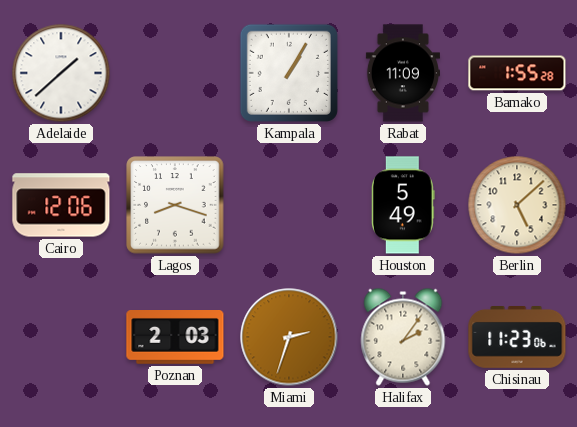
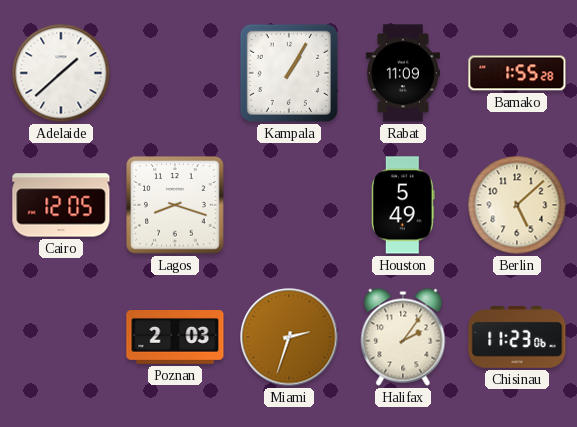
Cairo: 12:06 -> 12:05 (61, 205)
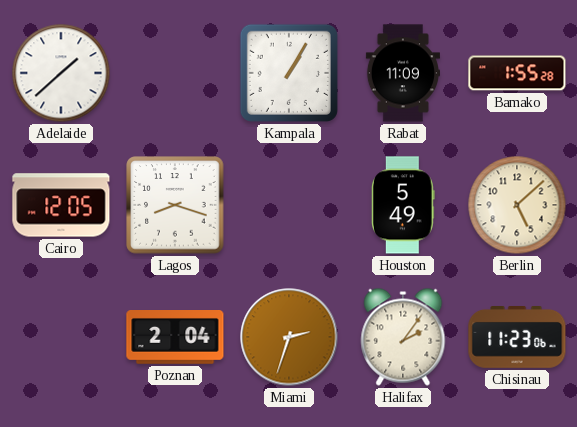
Poznan: 2:03 -> 2:04 (175, 338)
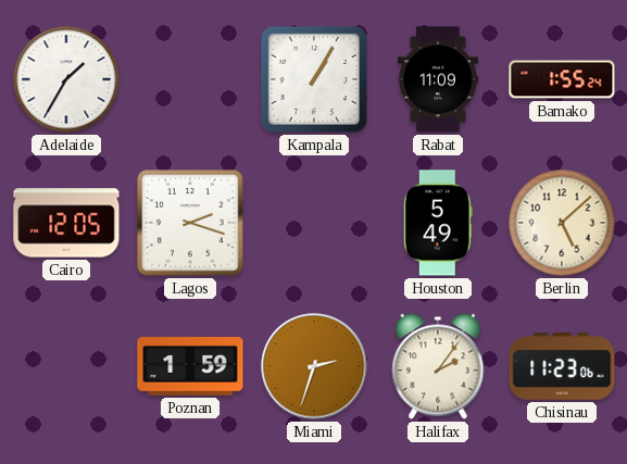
Adelaide: 1:38 -> 1:35 (66, 79)
Bamako: 1:55:28 -> 1:55:24 (562, 79)
Lagos: 8:18 -> 2:18 (190, 223)
Poznan: 2:04 -> 1:59 (190, 367)
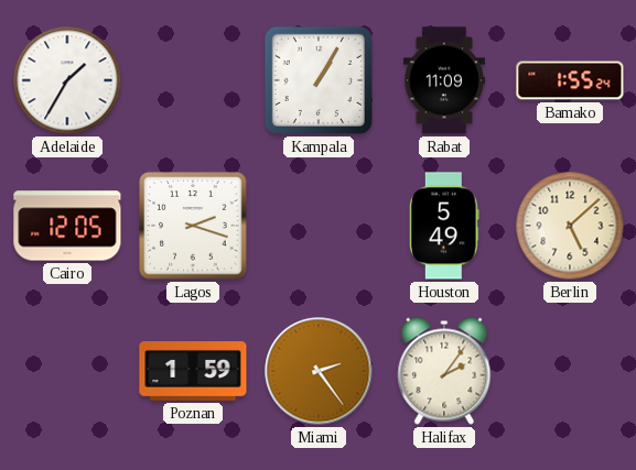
Miami: 2:33 -> 2:24 (319, 371)
Chisinau: 11:23 -> none (562, 367)
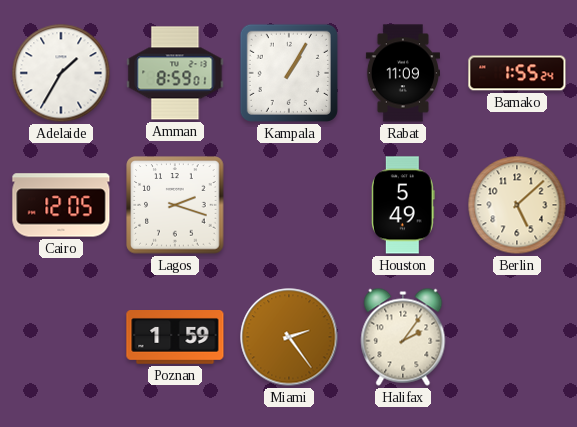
Amman: none -> 8:59 (175, 73)
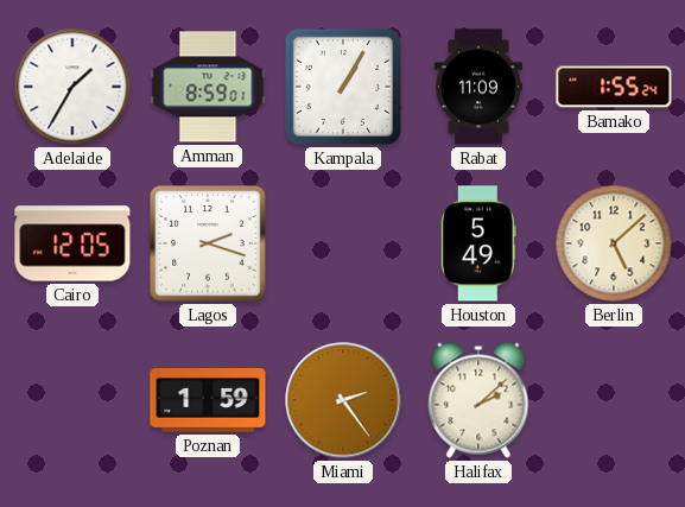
Halifax: 2:06 -> 2:08 (478, 400)
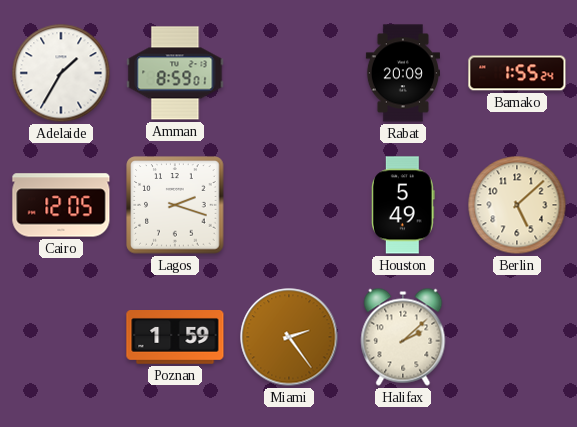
Kampala: 1:05 -> none (343, 87)
Rabat: 11:09 -> 20:09 (403, 73)
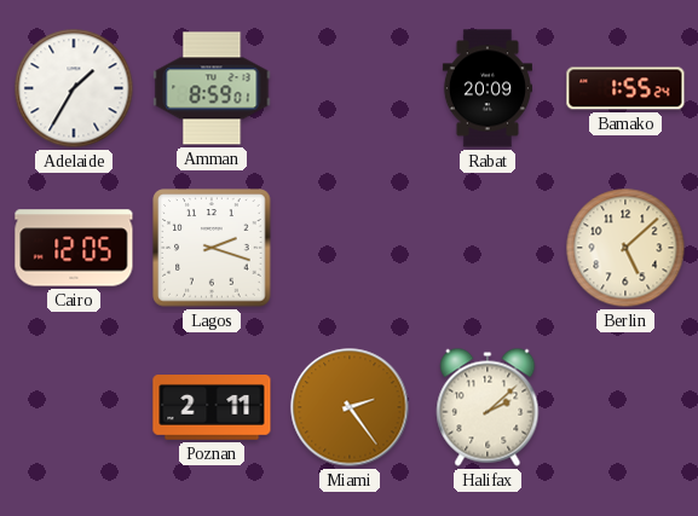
Houston: 5:49 -> none (403, 205)
Poznan: 1:59 -> 2:11 (212, 408)
